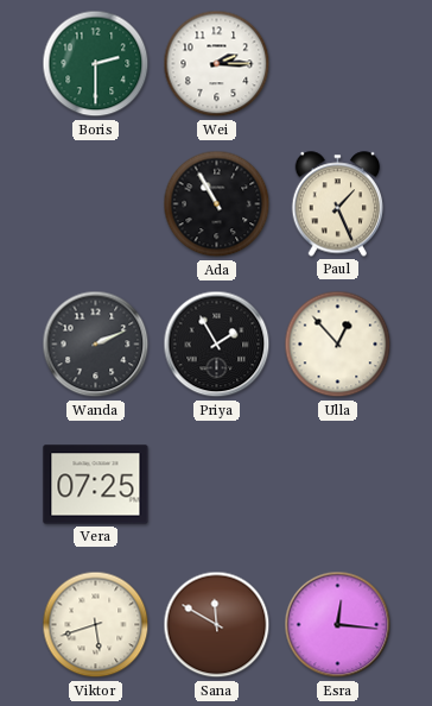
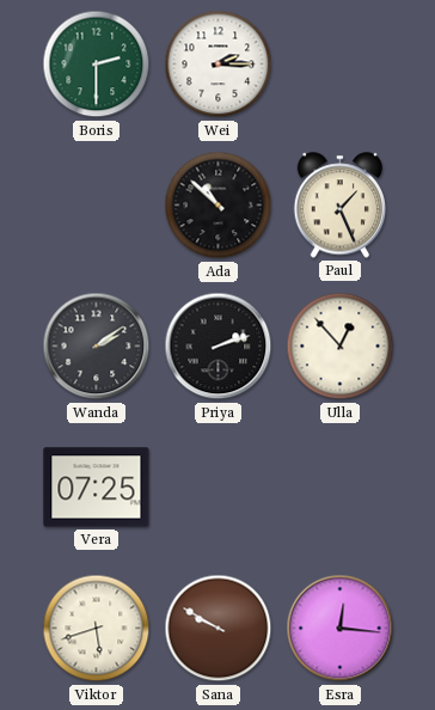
Ada: 10:55 -> 10:52 (219, 206)
Wanda: 2:11 -> 2:09 (97, 347)
Priya: 1:55 -> 2:12 (219, 347)
Sana: 11:50 -> 9:50 (219, 629)
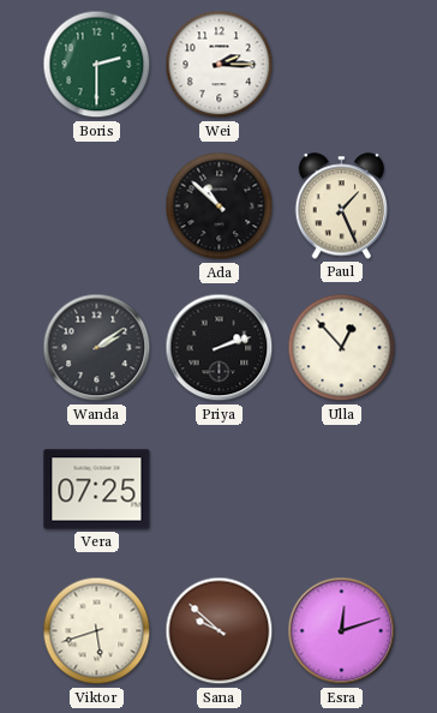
Sana: 9:50 -> 9:52 (220, 631)
Esra: 12:16 -> 12:12 (342, 631)
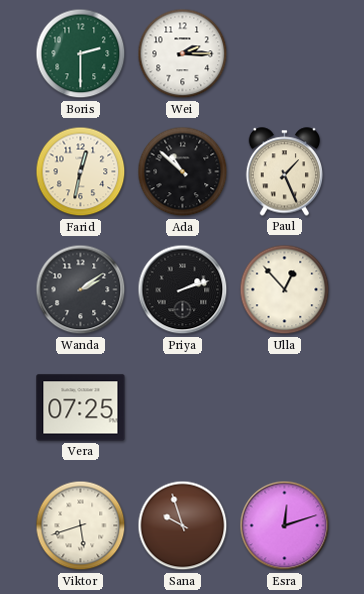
Farid: none -> 12:32 (81, 172)
Sana: 9:52 -> 9:57 (183, 526)
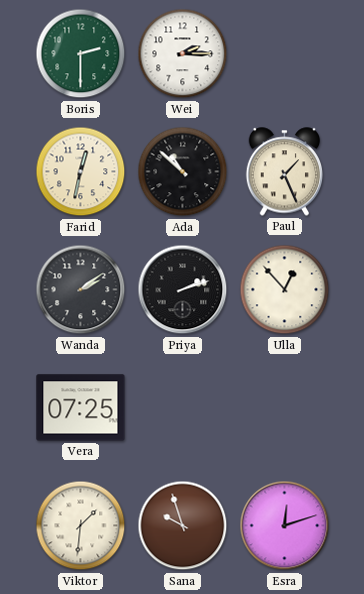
Viktor: 5:42 -> 1:31 (81, 526)
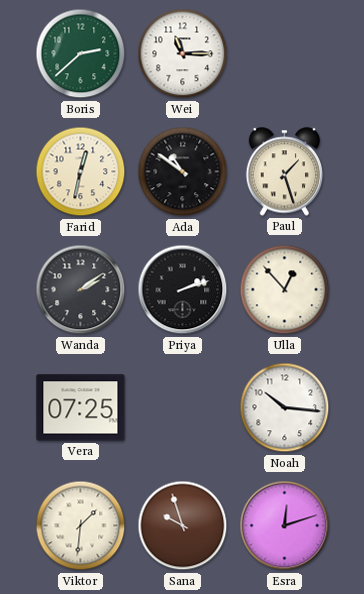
Boris: 2:30 -> 2:38 (81, 54)
Wei: 2:15 -> 11:15 (183, 54)
Ada: 10:52 -> 10:51 (183, 172)
Paul: 1:26 -> 1:27 (285, 172)
Noah: none -> 10:16 (285, 408)
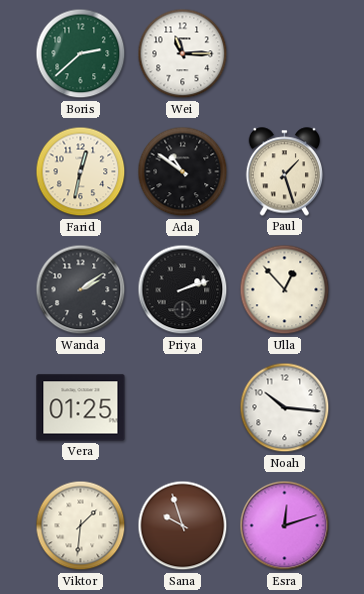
Vera: 07:25 -> 01:25 (81, 408)
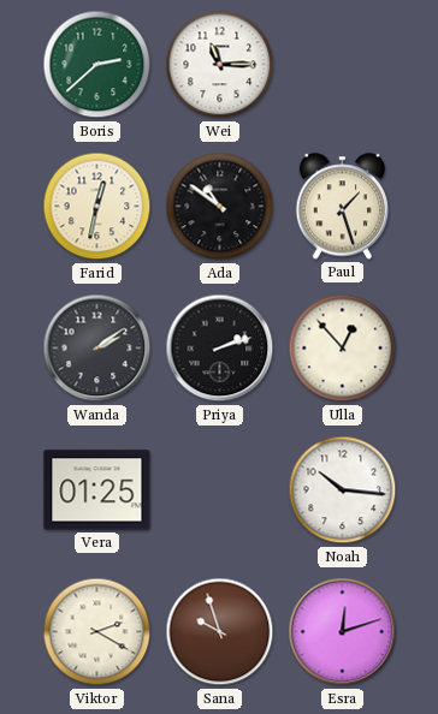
Viktor: 1:31 -> 2:20 (97, 632)
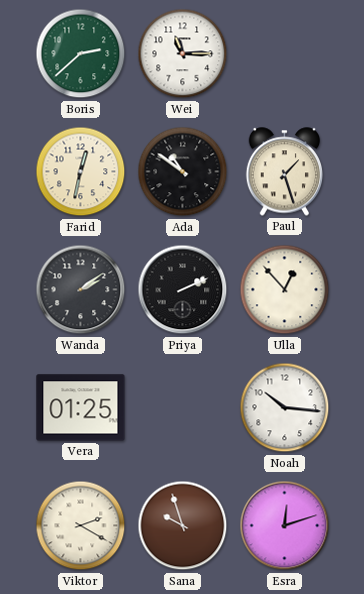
Priya: 2:12 -> 2:11 (183, 290)
